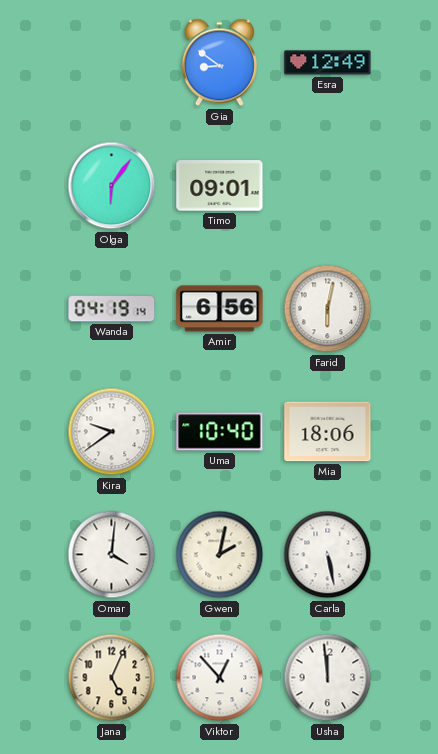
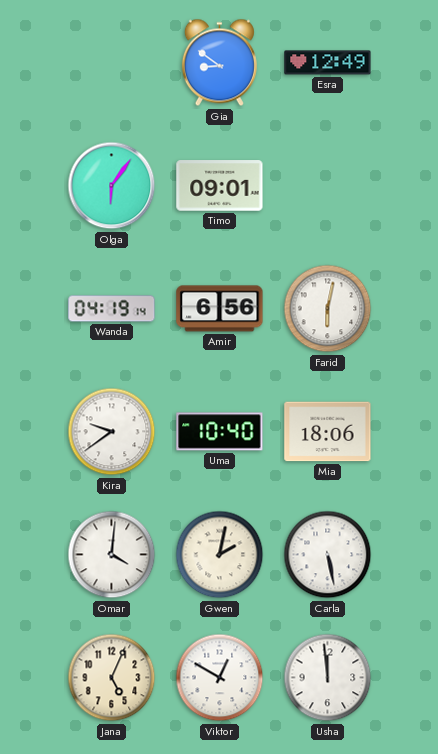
Viktor: 12:53 -> 12:50 (220, 678)
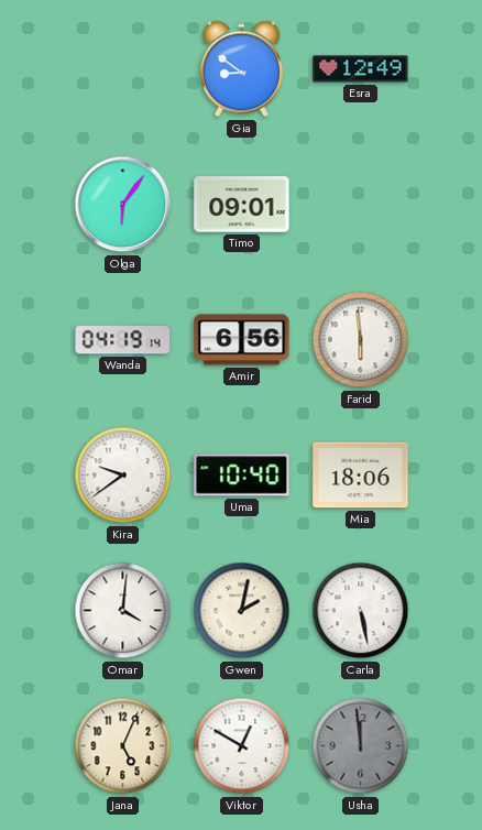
Farid: 6:02 -> 5:59 (361, 340)
Usha dial: white -> grey (361, 746)
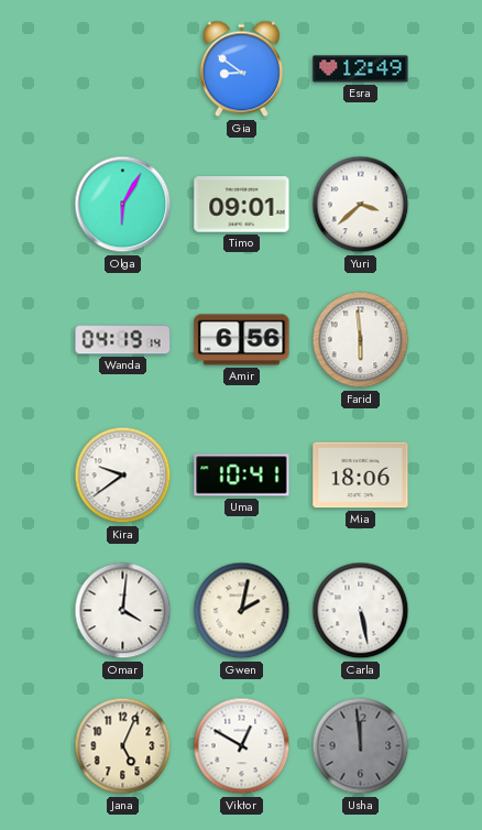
Olga: 6:06 -> 6:05 (123, 205)
Yuri: none -> 3:38 (361, 205)
Uma: 10:40 -> 10:41 (242, 476)
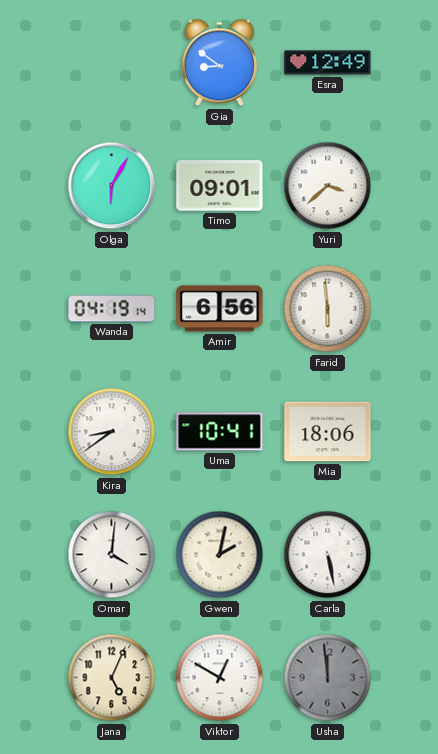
Kira: 9:39 -> 8:39 (112, 432)
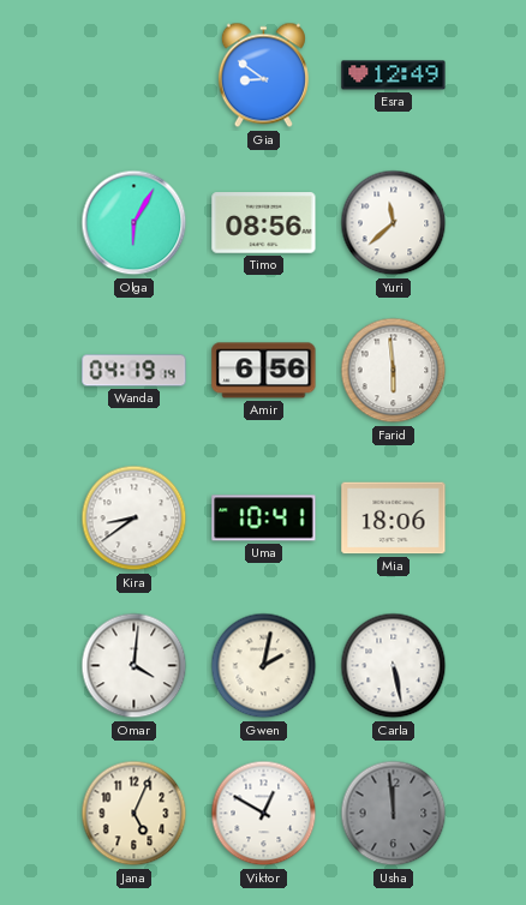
Timo: 09:01 -> 08:56 (264, 223)
Yuri: 3:38 -> 11:38 (394, 223)
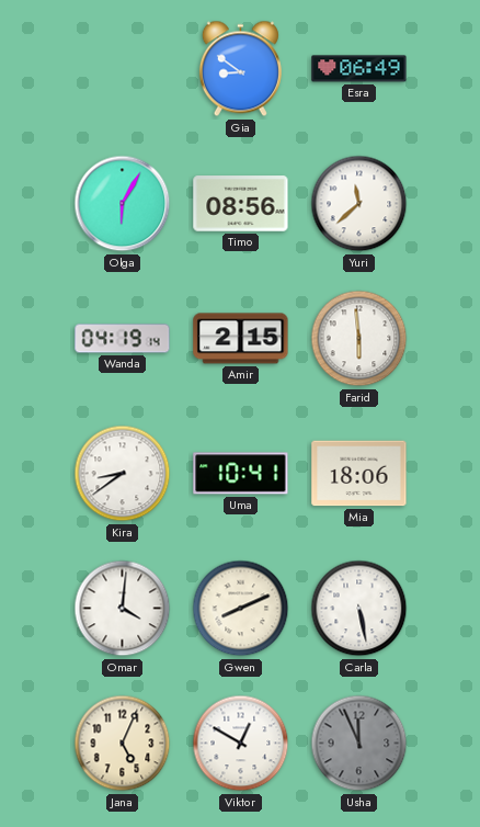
Esra: 12:49 -> 06:49 (359, 69)
Amir: 6:56 -> 2:15 (241, 339)
Gwen: 2:02 -> 8:11 (241, 609)
Usha: 11:59 -> 11:56 (359, 744)
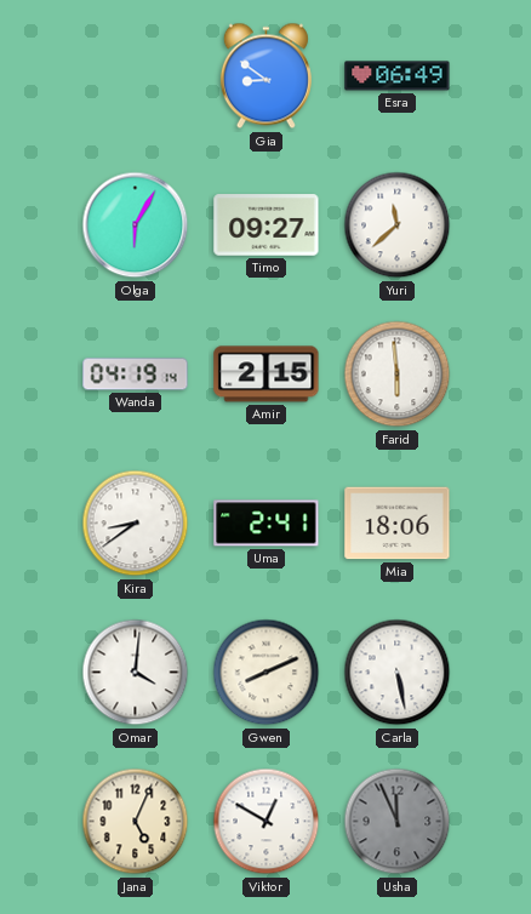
Timo: 08:56 -> 09:27 (267, 225)
Uma: 10:41 -> 2:41 (267, 524)
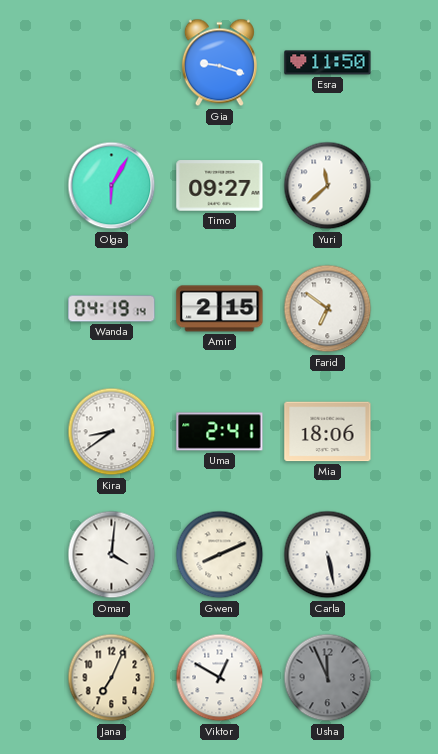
Gia: 8:51 -> 9:18 (219, 63)
Esra: 06:49 -> 11:50 (328, 63)
Farid: 5:59 -> 6:51 (328, 309)
Jana: 5:04 -> 7:04 (112, 678)
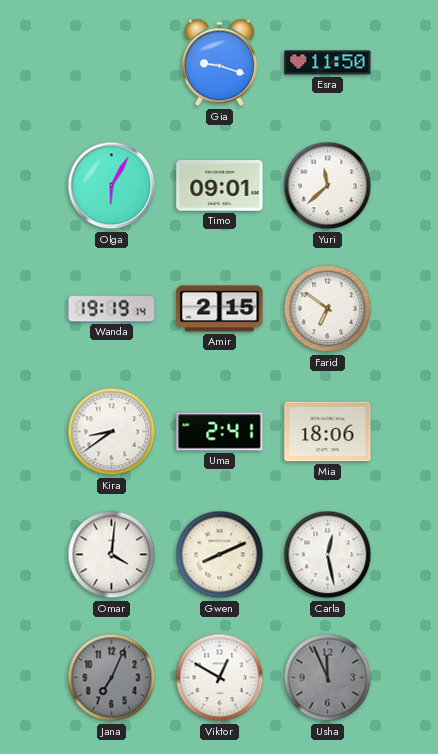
Timo: 09:27 -> 09:01 (220, 186)
Wanda: 04:19 -> 19:19 (112, 309)
Carla: 5:28 -> 12:28 (328, 555)
Jana dial: cream -> grey (112, 678)
